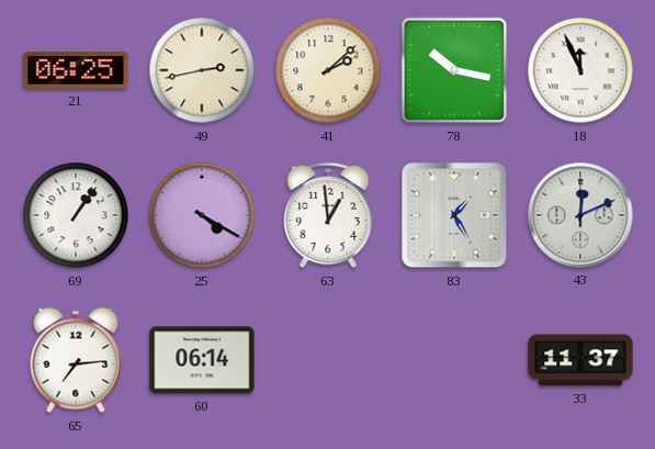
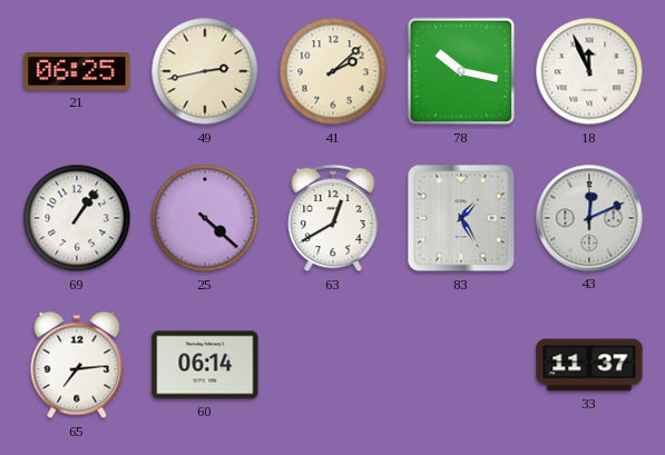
25: 4:20 -> 4:22 (205, 218)
63: 12:59 -> 12:40 (333, 218)
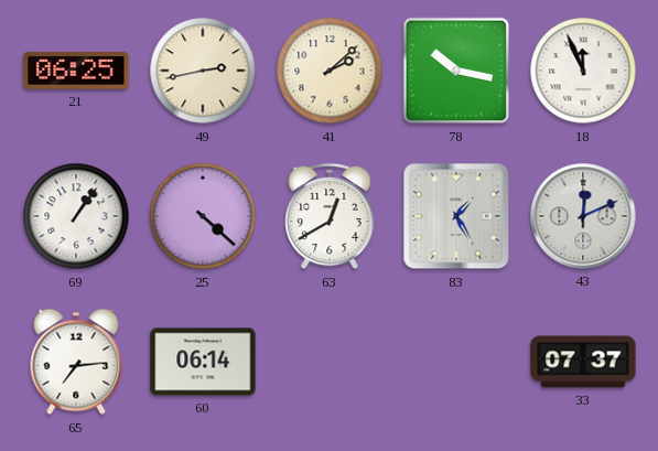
33: 11:37 -> 07:37 (583, 362)
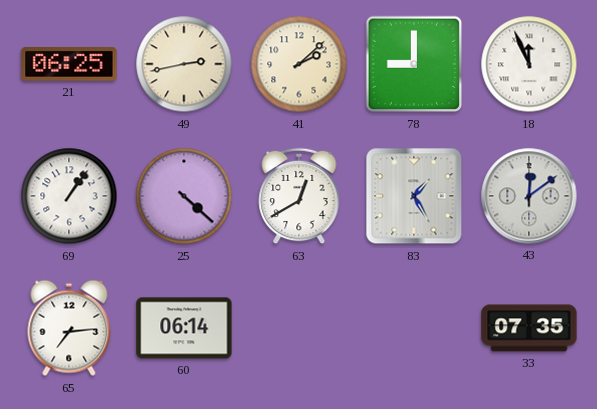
78: 10:17 -> 9:00 (414, 64)
43: 12:11 -> 12:09 (529, 196)
33: 07:37 -> 07:35 (529, 328)
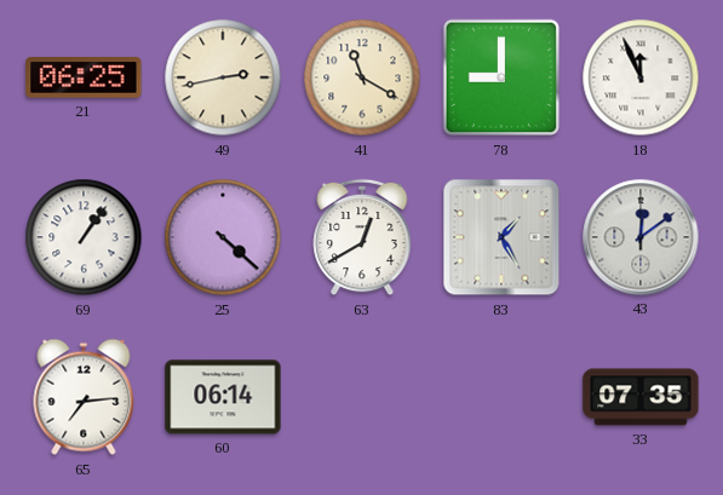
41: 2:08 -> 11:20 (362, 77)
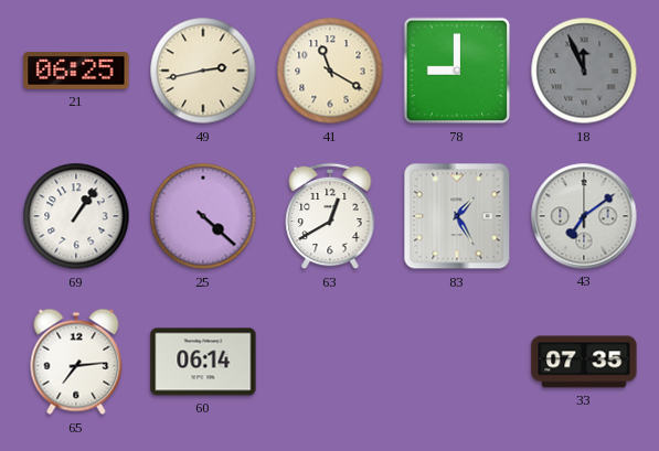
18 dial: white -> grey (584, 71)
43: 12:09 -> 7:09 (584, 216)
